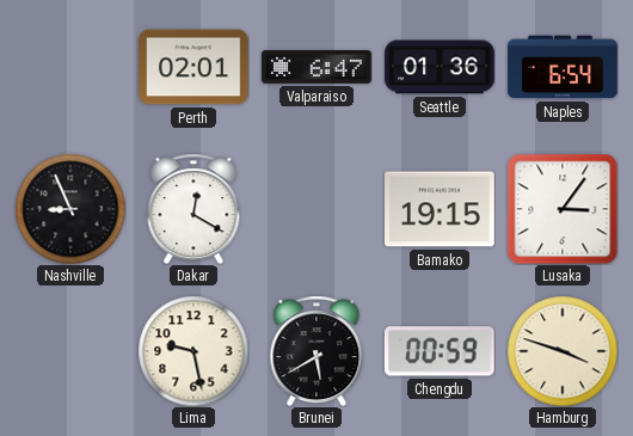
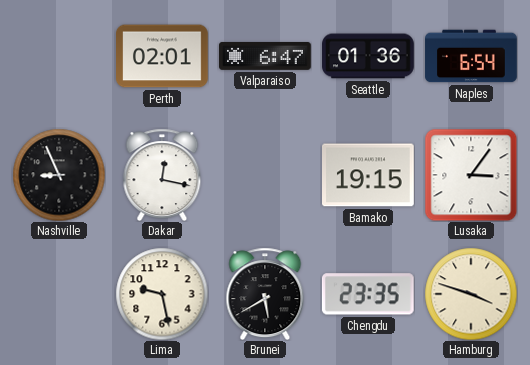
Dakar: 12:20 -> 12:17 (162, 175)
Chengdu: 00:59 -> 23:35 (368, 294)
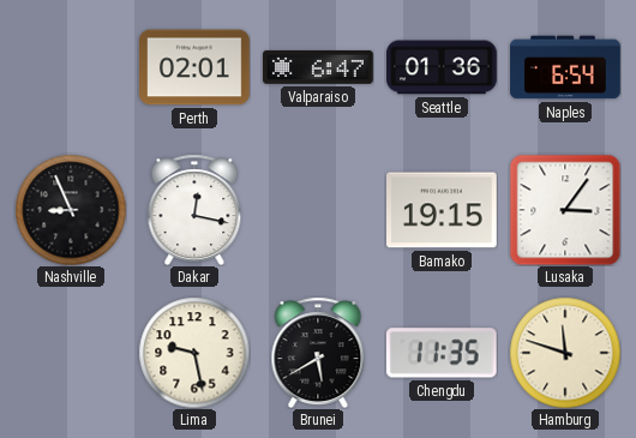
Chengdu: 23:35 -> 11:35 (442, 353)
Hamburg: 3:48 -> 11:48 (565, 353)
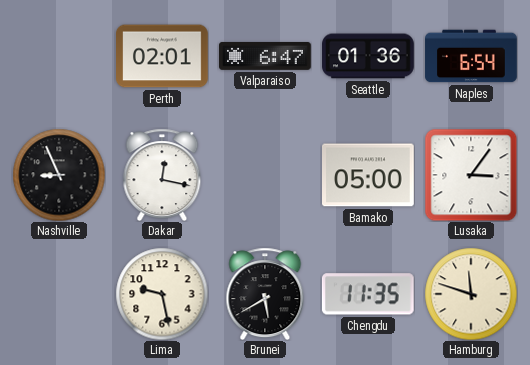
Bamako: 19:15 -> 05:00 (369, 175)
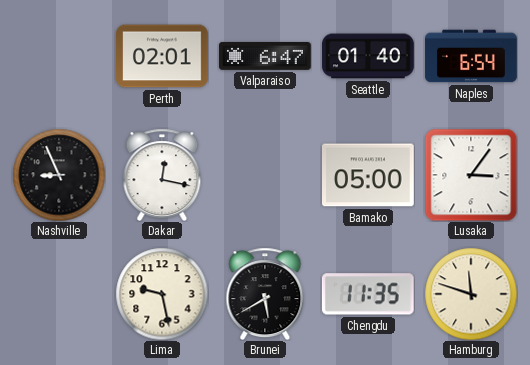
Seattle: 01:36 -> 01:40 (368, 56)
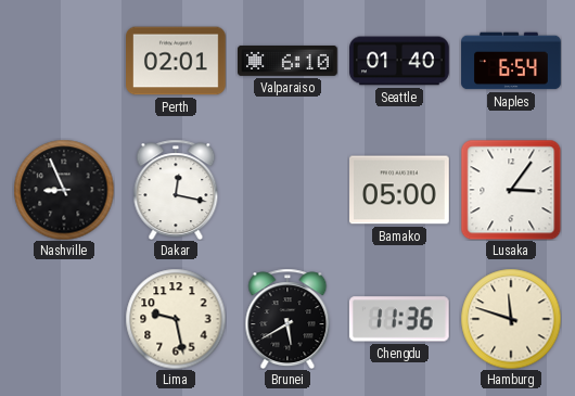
Valparaiso: 6:47 -> 6:10 (289, 61)
Chengdu: 11:35 -> 11:36 (399, 319)
